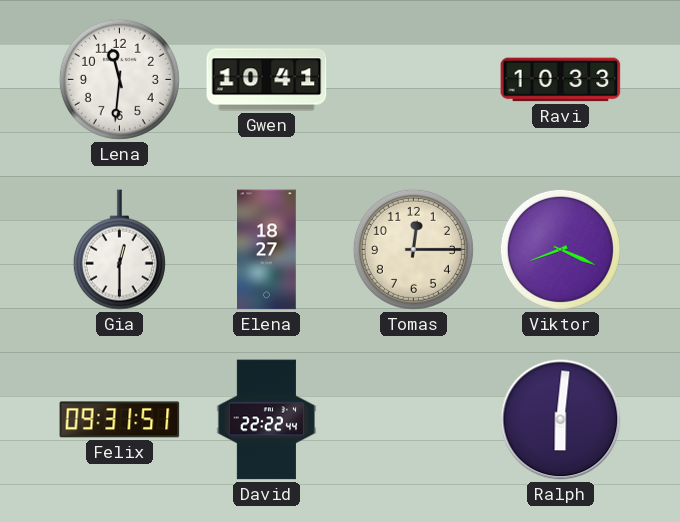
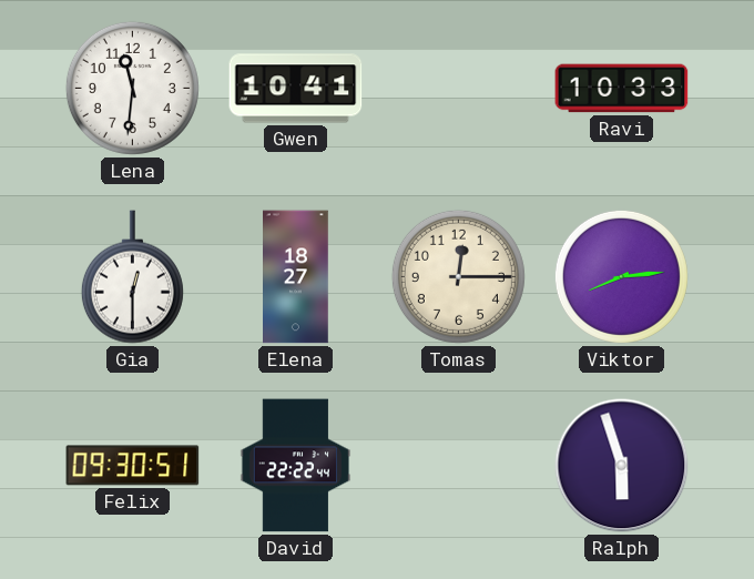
Viktor: 8:19 -> 8:14 (621, 276)
Felix: 09:31 -> 09:30 (133, 466)
Ralph: 6:01 -> 5:57 (622, 466)
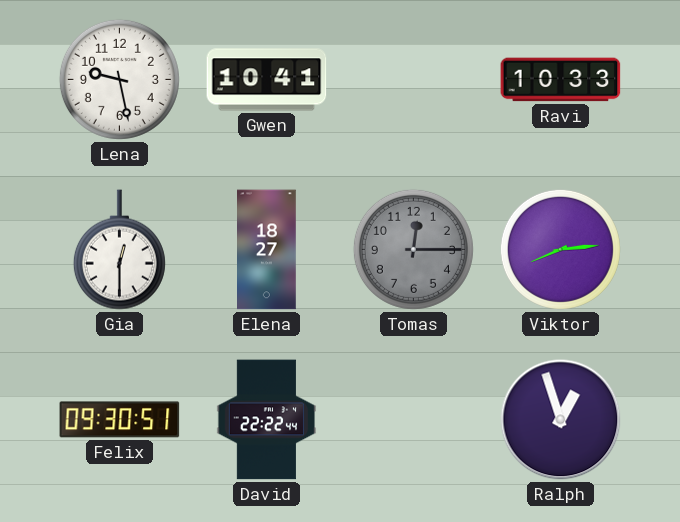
Lena: 11:31 -> 9:28 (119, 79)
Tomas dial: cream -> grey (413, 249)
Ralph: 5:57 -> 12:57 (561, 420)
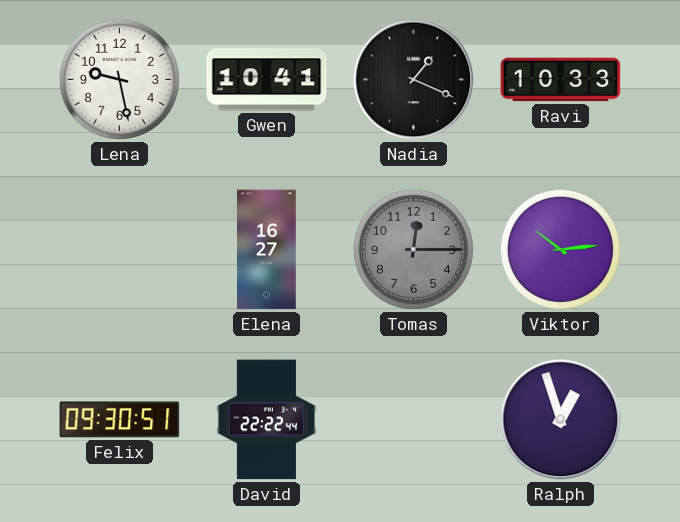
Nadia: none -> 1:19 (414, 80)
Gia: 12:30 -> none (119, 250)
Elena: 18:27 -> 16:27 (267, 250)
Viktor: 8:14 -> 10:14 (560, 249)
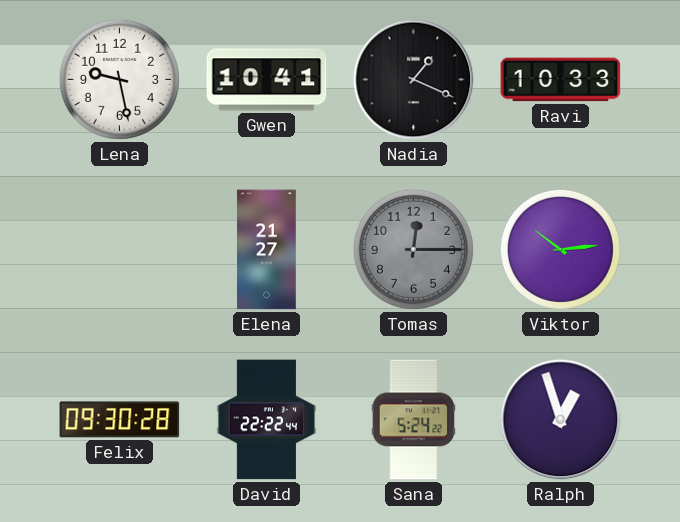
Elena: 16:27 -> 21:27 (267, 250)
Felix: 09:30:51 -> 09:30:28 (120, 420)
Sana: none -> 5:24 (413, 420)
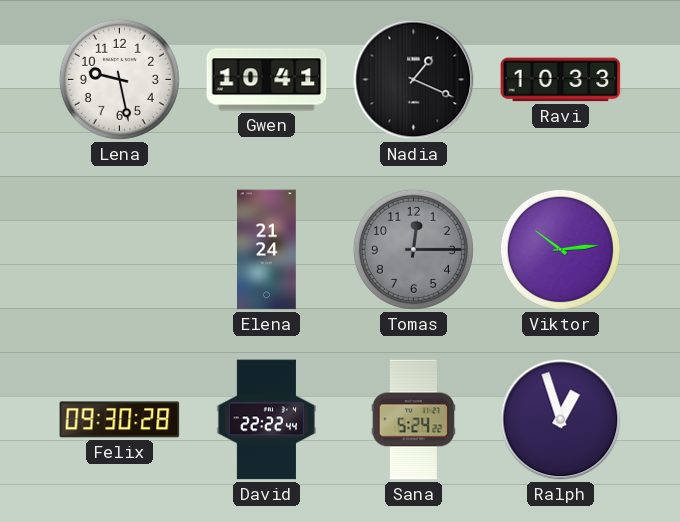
Elena: 21:27 -> 21:24 (267, 250)
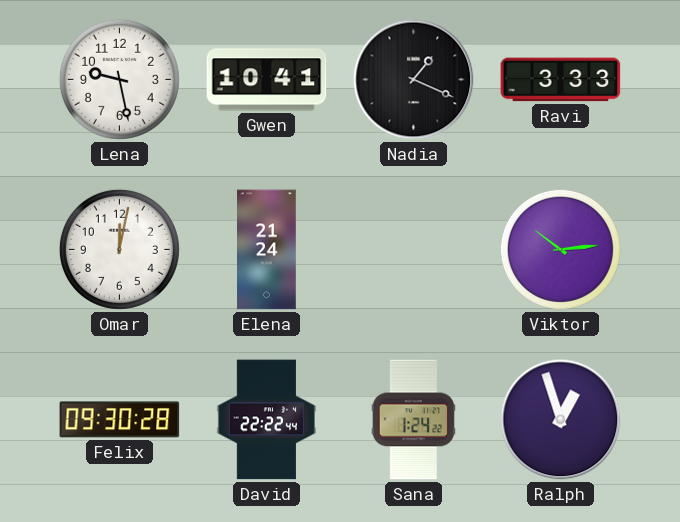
Ravi: 10:33 -> 3:33 (561, 80)
Omar: none -> 12:02 (119, 249)
Tomas: 12:15 -> none (413, 249)
Sana: 5:24 -> 1:24 (413, 420)
